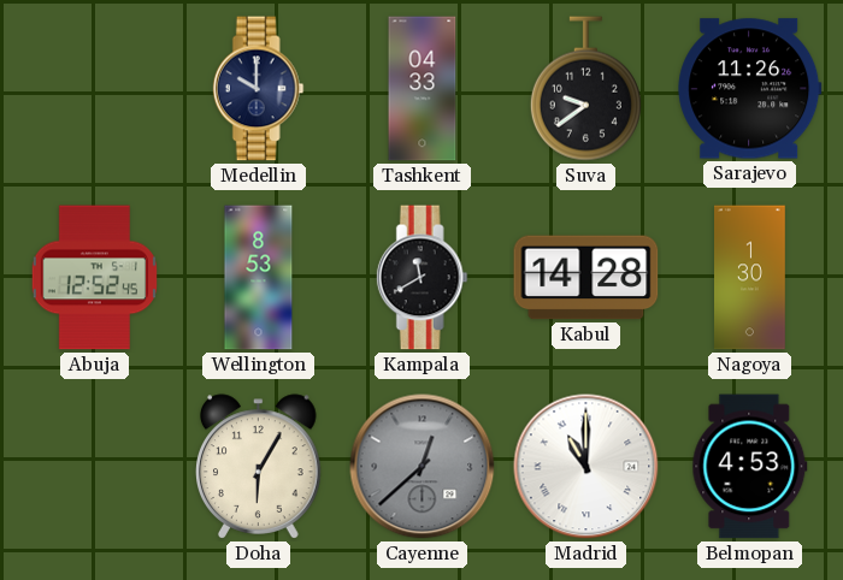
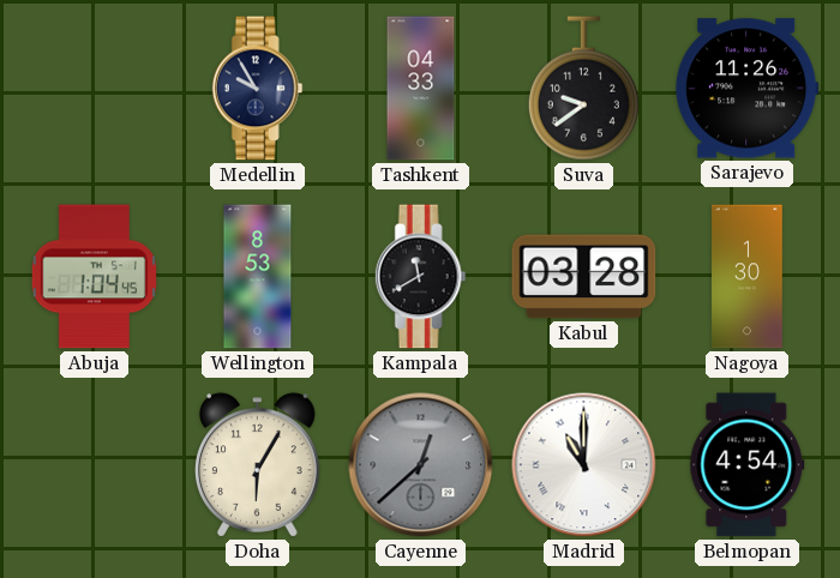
Medellin: 10:00 -> 9:55 (257, 89)
Abuja: 12:52 -> 1:04 (94, 277)
Kabul: 14:28 -> 03:28 (584, 277)
Belmopan: 4:53 -> 4:54 (748, 465)
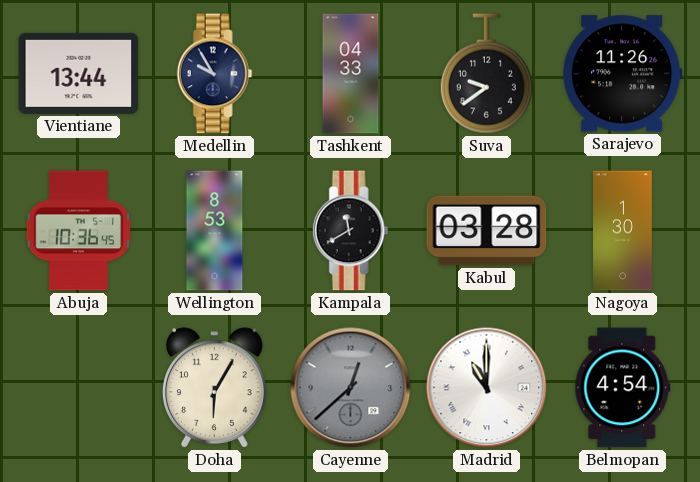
Vientiane: none -> 13:44 (79, 73)
Abuja: 1:04 -> 10:36 (78, 231)
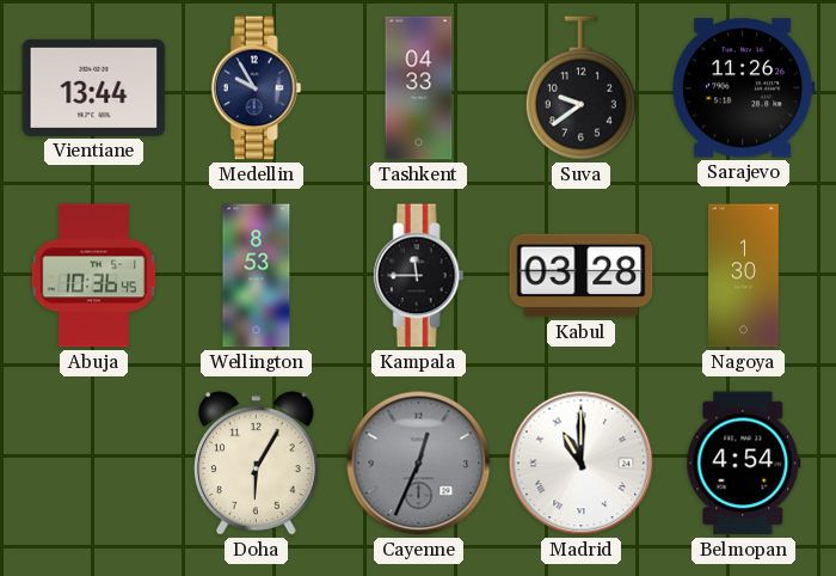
Kampala: 11:40 -> 11:45 (418, 276)
Cayenne: 12:38 -> 12:34 (419, 464)
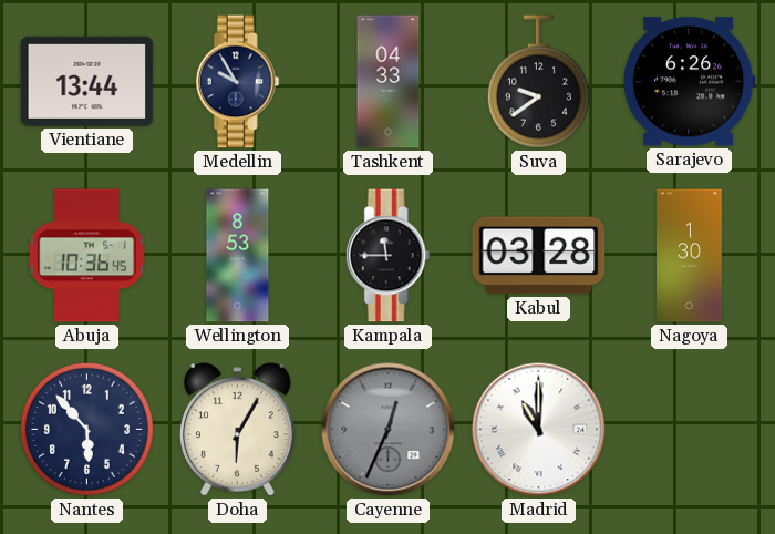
Sarajevo: 11:26 -> 6:26 (690, 82)
Nantes: none -> 5:53 (86, 429)
Belmopan: 4:54 -> none (744, 464)
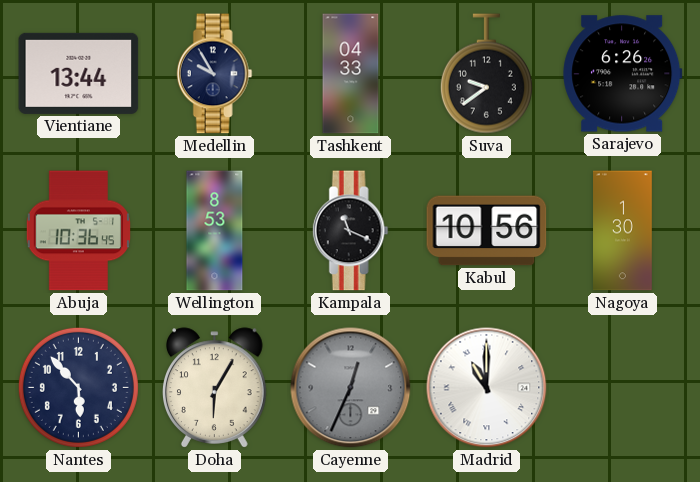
Kampala: 11:45 -> 11:19 (350, 231)
Kabul: 03:28 -> 10:56 (487, 231)
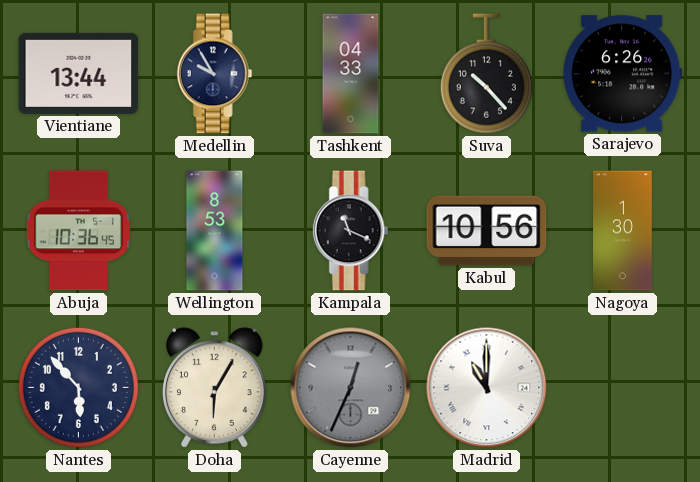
Suva: 9:39 -> 10:23 (486, 74)
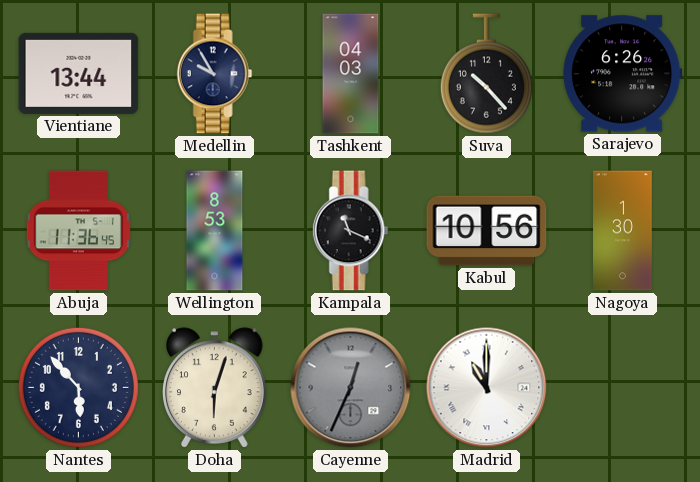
Tashkent: 04:33 -> 04:03 (351, 74)
Abuja: 10:36 -> 11:36 (78, 231)
Doha: 6:05 -> 6:03 (215, 388)
